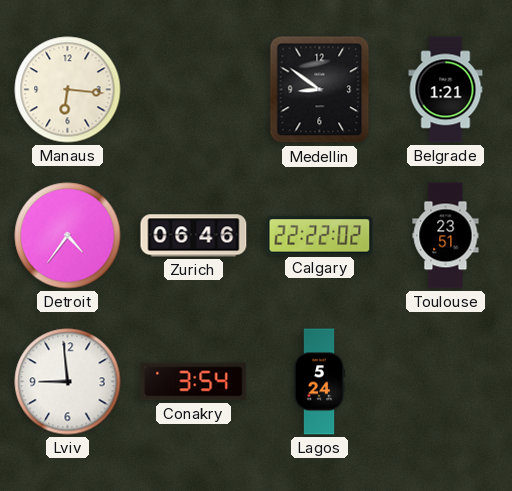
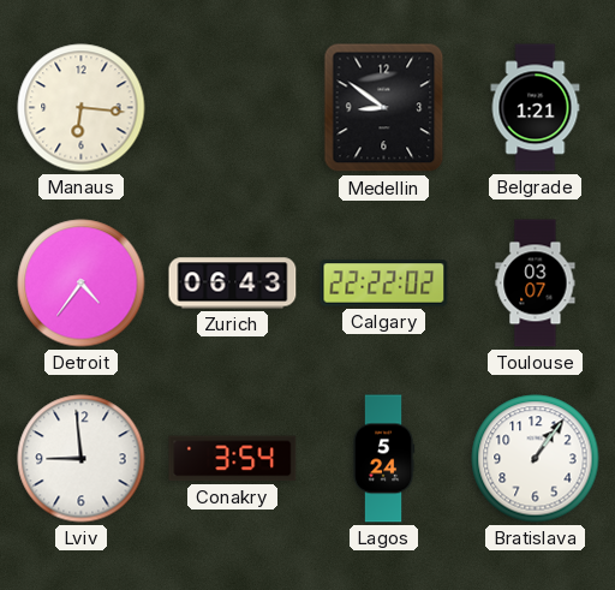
Zurich: 06:46 -> 06:43 (233, 284)
Toulouse: 23:51 -> 03:07 (536, 284)
Bratislava: none -> 1:06 (536, 459)
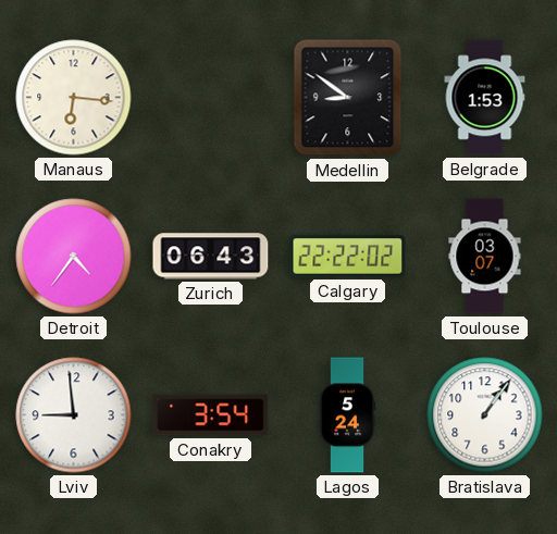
Belgrade: 1:21 -> 1:53 (485, 98)
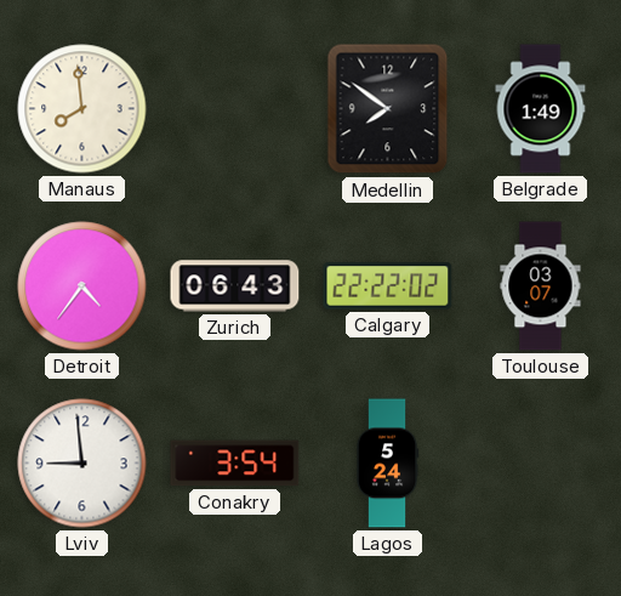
Manaus: 6:16 -> 7:59 (82, 109)
Medellin: 8:51 -> 7:51 (388, 109)
Belgrade: 1:53 -> 1:49 (541, 109)
Bratislava: 1:06 -> none (485, 415)
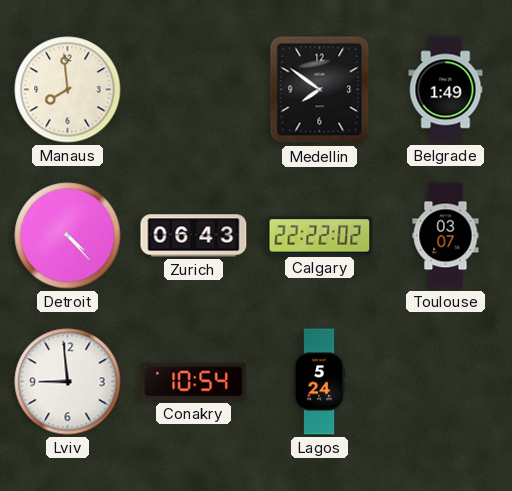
Detroit: 4:36 -> 4:23 (68, 236)
Conakry: 3:54 -> 10:54 (194, 382)
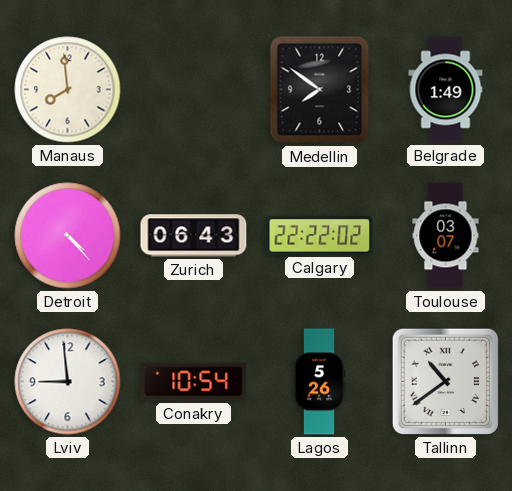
Lagos: 5:24 -> 5:26 (319, 382)
Tallinn: none -> 10:39 (445, 381)
